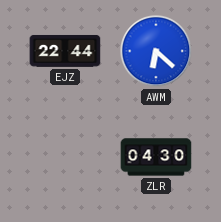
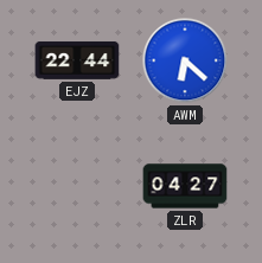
ZLR: 04:30 -> 04:27 (185, 186)
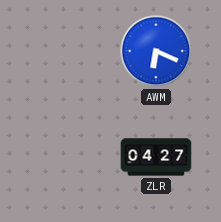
EJZ: 22:44 -> none (77, 60)
AWM: 6:22 -> 6:19 (156, 51)
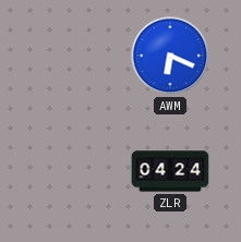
ZLR: 04:27 -> 04:24 (170, 171)
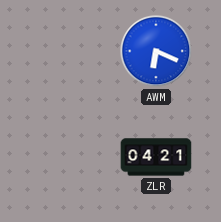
ZLR: 04:24 -> 04:21 (156, 157)
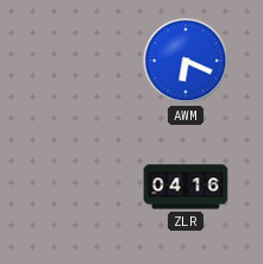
ZLR: 04:21 -> 04:16 (186, 187)
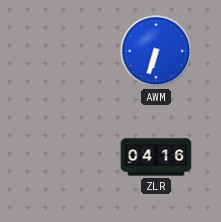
AWM: 6:19 -> 6:33 (156, 51)
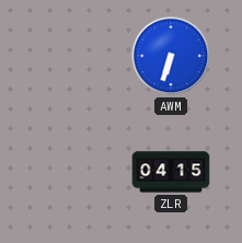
ZLR: 04:16 -> 04:15 (171, 172)
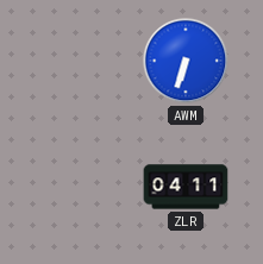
ZLR: 04:15 -> 04:11 (186, 187)
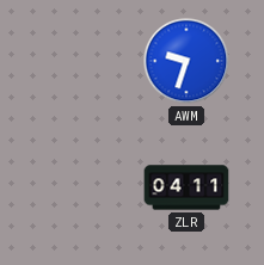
AWM: 6:33 -> 9:33 (186, 61)
